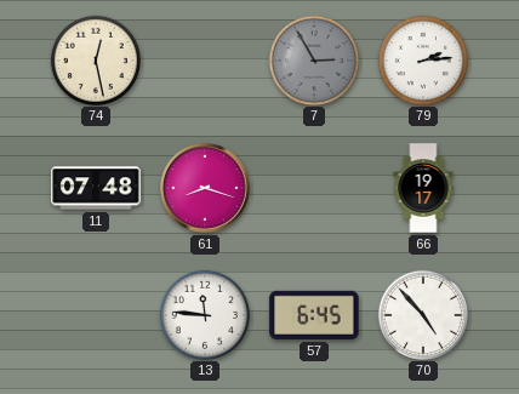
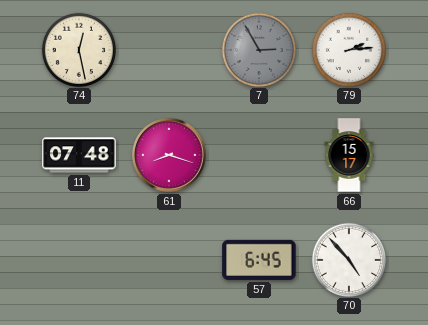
66: 19:17 -> 15:17 (349, 155)
13: 11:46 -> none (204, 314)
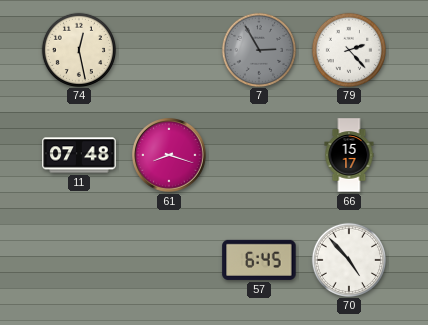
79: 2:14 -> 2:23 (348, 49)
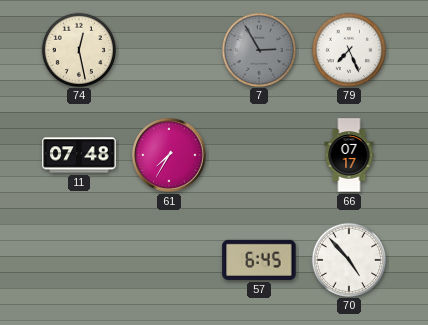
79: 2:23 -> 7:26 (348, 49)
61: 8:18 -> 7:35 (169, 155)
66: 15:17 -> 07:17 (349, 155)
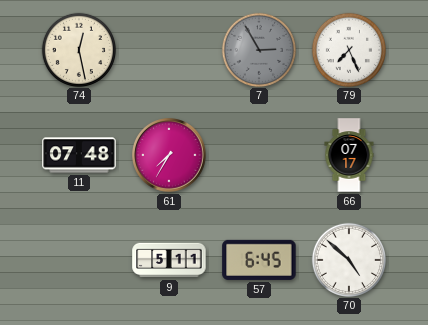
9: none -> 5:11 (169, 260)
70: 4:53 -> 4:52 (348, 259)
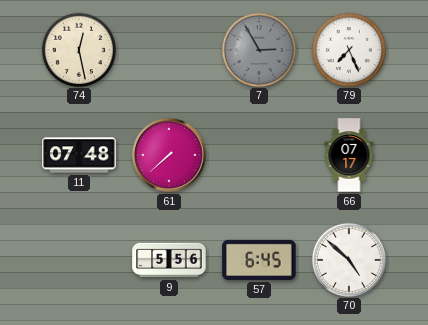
61: 7:35 -> 7:38 (169, 155)
9: 5:11 -> 5:56 (169, 260)
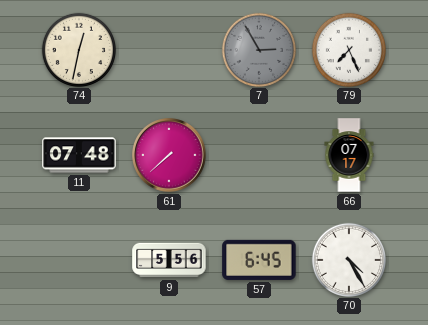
74: 12:28 -> 12:32 (78, 49)
70: 4:52 -> 4:25 (348, 259)
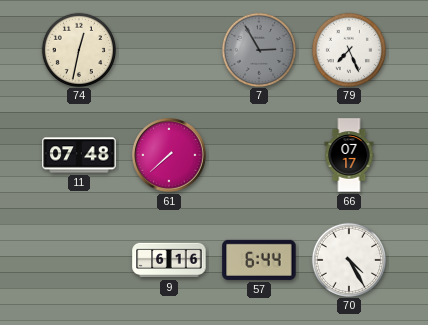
9: 5:56 -> 6:16 (169, 260)
57: 6:45 -> 6:44 (259, 260)
